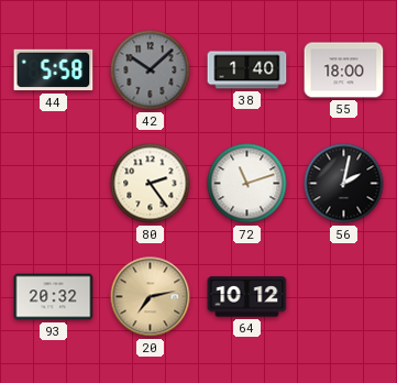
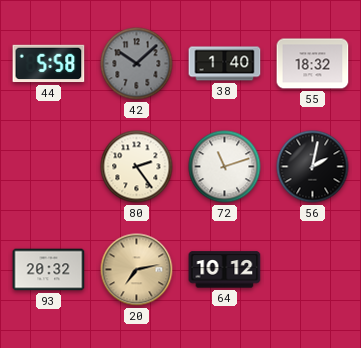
55: 18:00 -> 18:32 (313, 64)
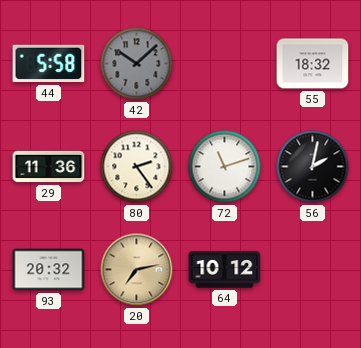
38: 1:40 -> none (225, 64)
29: none -> 11:36 (49, 167)
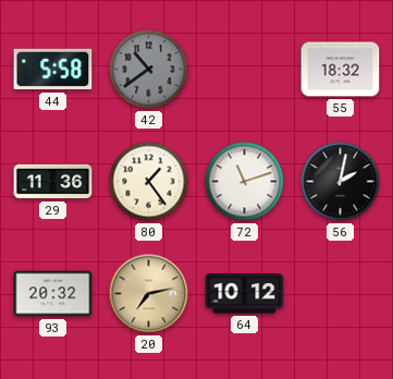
42: 10:08 -> 10:39 (149, 70)
80: 2:24 -> 1:24 (149, 182)
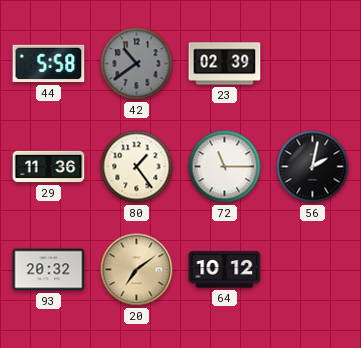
23: none -> 02:39 (225, 64)
55: 18:32 -> none (341, 70)
72: 11:12 -> 11:15 (225, 167)
20: 7:13 -> 7:09 (137, 270)
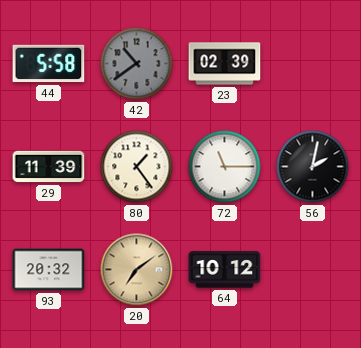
29: 11:36 -> 11:39 (49, 167)
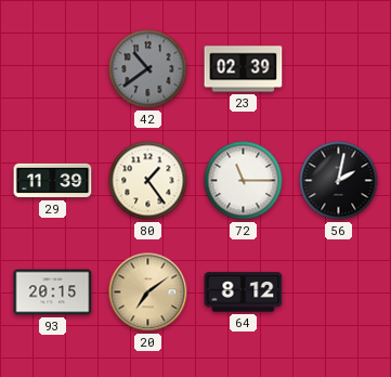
44: 5:58 -> none (49, 64)
93: 20:32 -> 20:15 (53, 292)
64: 10:12 -> 8:12 (244, 292)
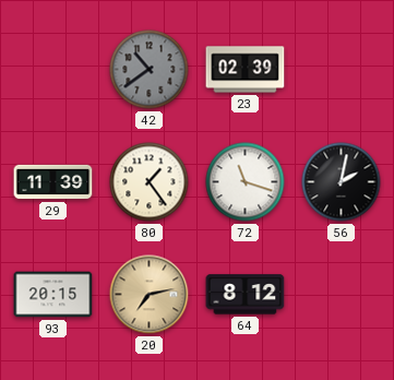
72: 11:15 -> 11:18 (246, 182)
20: 7:09 -> 7:13 (150, 295)
